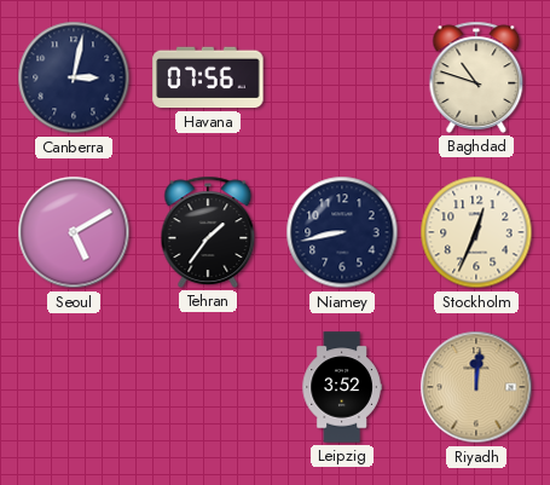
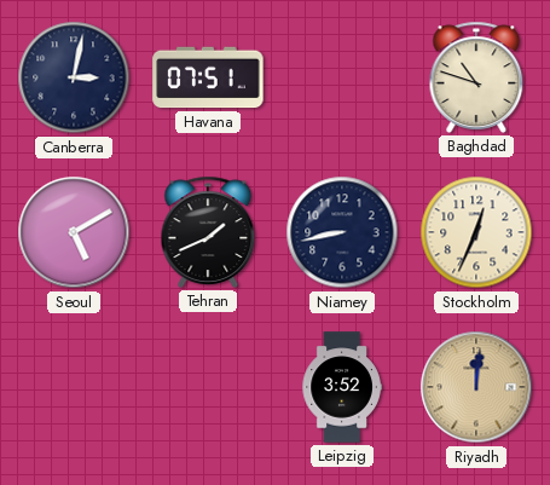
Havana: 07:56 -> 07:51 (208, 77)
Tehran: 1:36 -> 1:41 (208, 232)
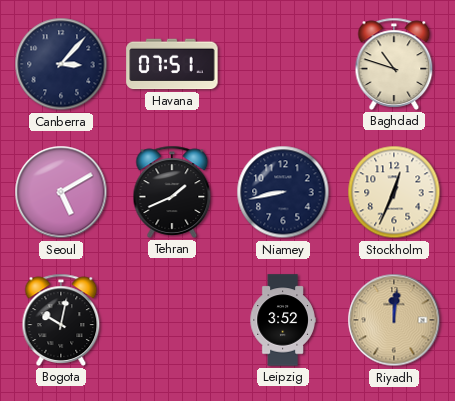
Canberra: 3:02 -> 3:07 (61, 64)
Bogota: none -> 10:02 (61, 320)
